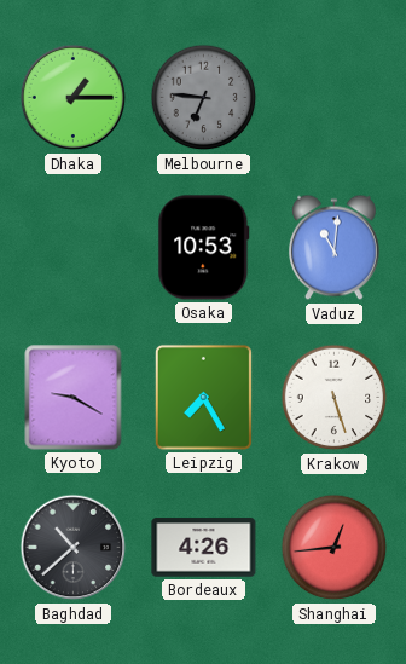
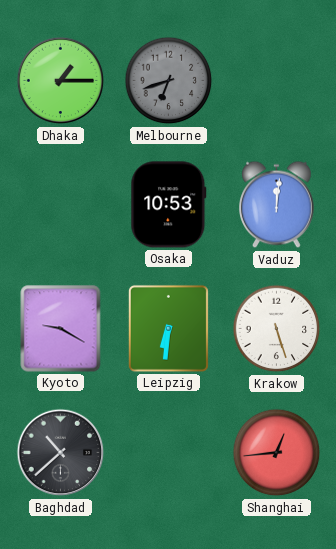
Melbourne: 6:46 -> 6:42 (169, 81)
Vaduz: 11:01 -> 12:01 (277, 205)
Leipzig: 7:25 -> 6:31 (168, 328)
Bordeaux: 4:26 -> none (204, 548)
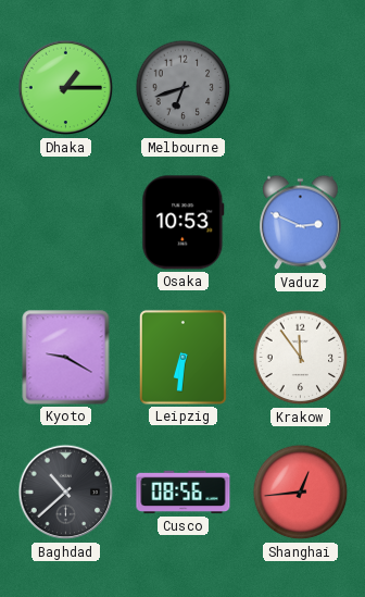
Vaduz: 12:01 -> 2:49 (301, 223)
Krakow: 5:27 -> 11:54 (301, 358)
Cusco: none -> 08:56 (184, 493)
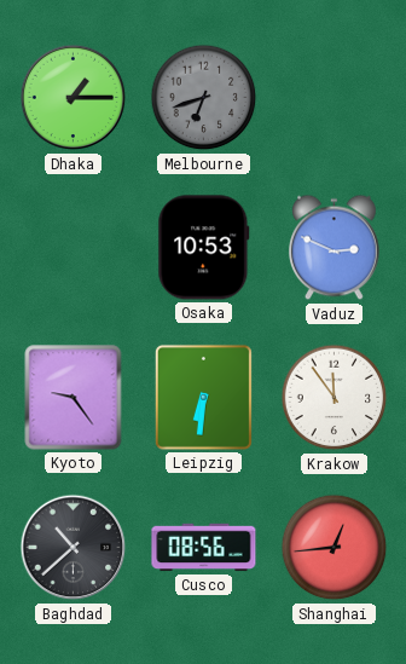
Kyoto: 9:20 -> 9:24 (74, 398)
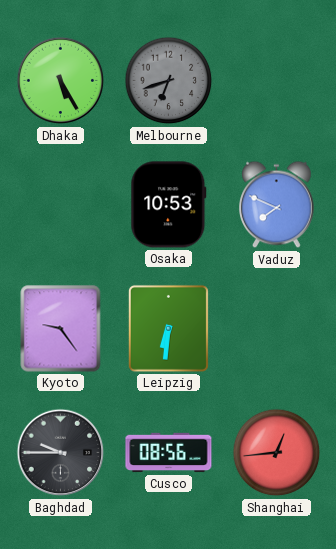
Dhaka: 1:15 -> 5:25 (61, 81)
Vaduz: 2:49 -> 7:49 (277, 205)
Krakow: 11:54 -> none (335, 398)
Baghdad: 10:38 -> 9:45 (61, 453)
